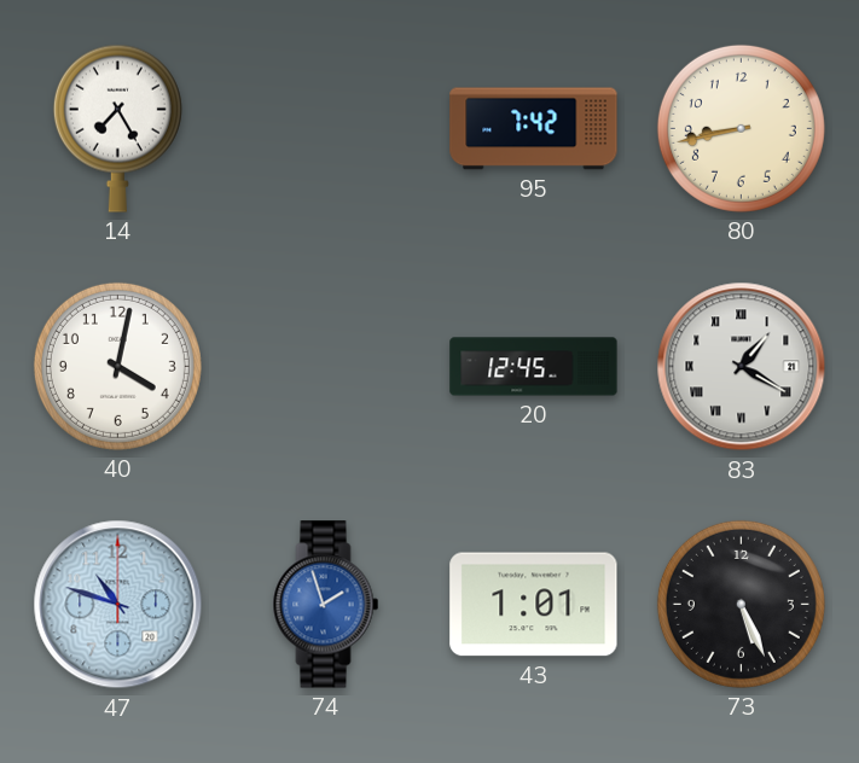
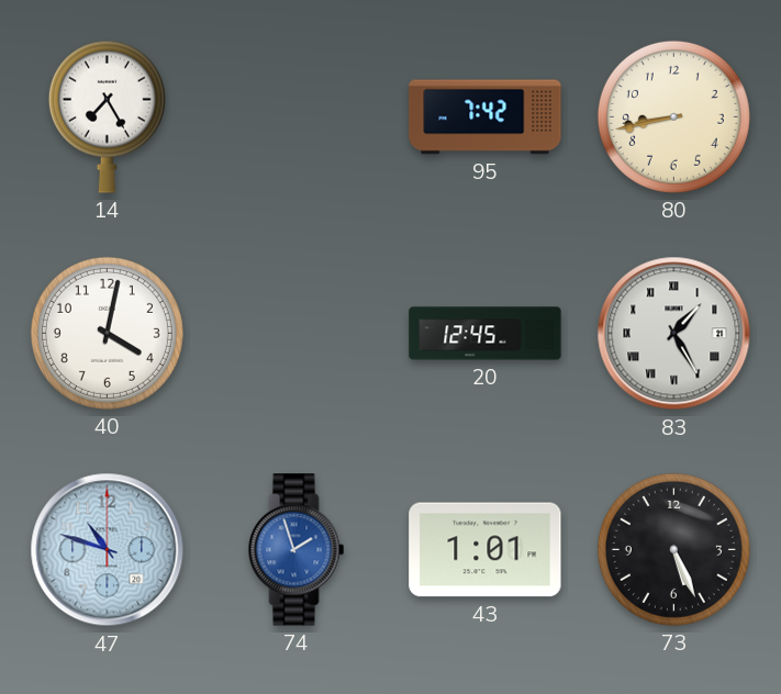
83: 1:20 -> 1:25 (674, 334)
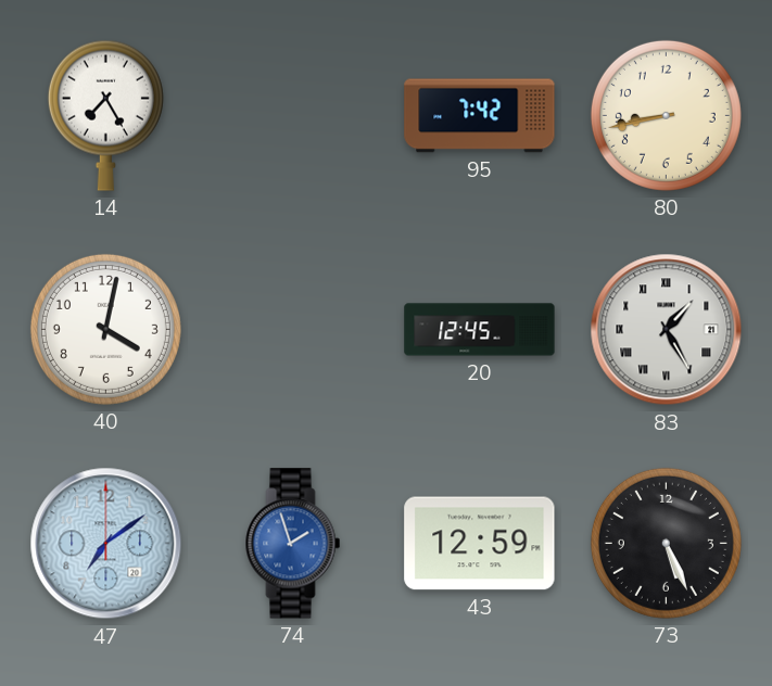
47: 10:48 -> 7:09 (106, 544)
43: 1:01 -> 12:59 (480, 544)
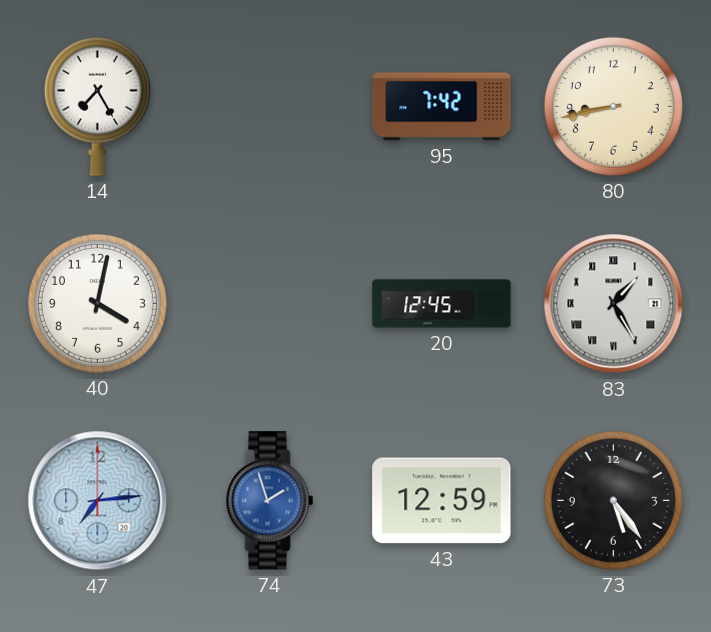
47: 7:09 -> 7:14 (98, 501)
73: 5:26 -> 5:24 (613, 500)
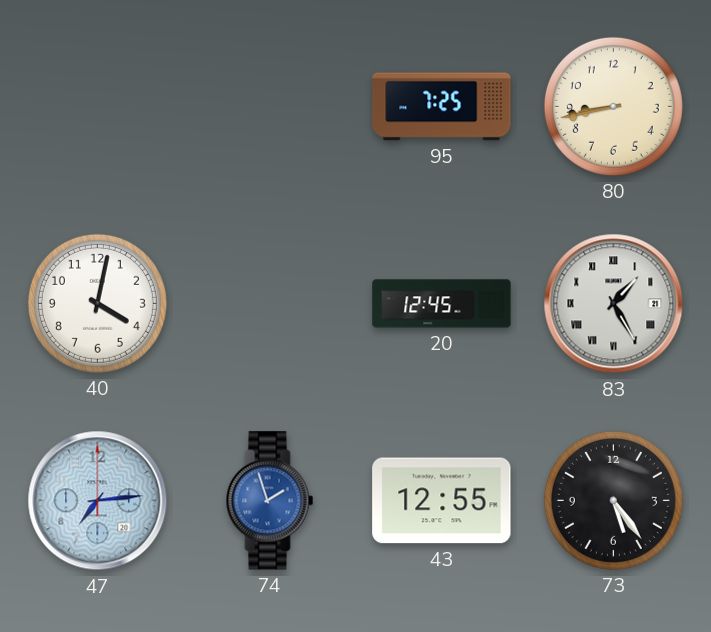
14: 7:25 -> none (97, 106)
95: 7:42 -> 7:25 (442, 107)
43: 12:59 -> 12:55 (442, 501)
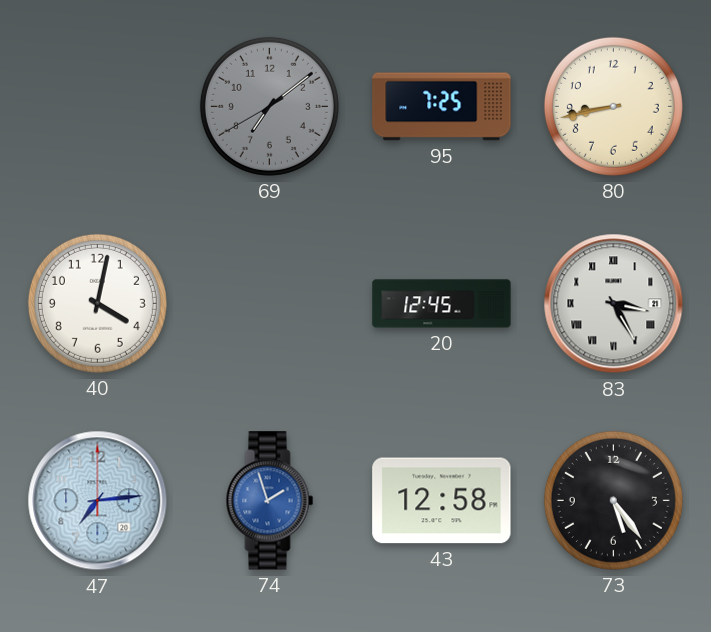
69: none -> 7:08 (269, 106)
83: 1:25 -> 3:25 (614, 304)
43: 12:55 -> 12:58 (442, 501)
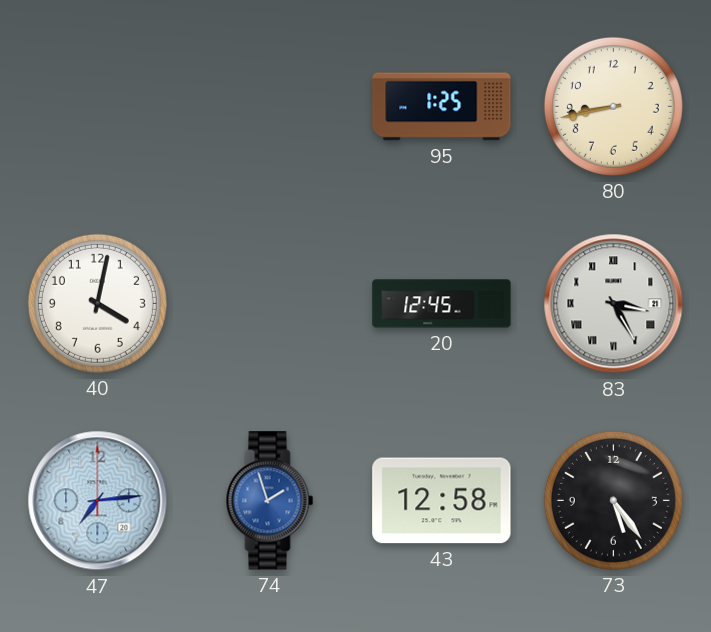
69: 7:08 -> none (269, 106)
95: 7:25 -> 1:25 (442, 107)
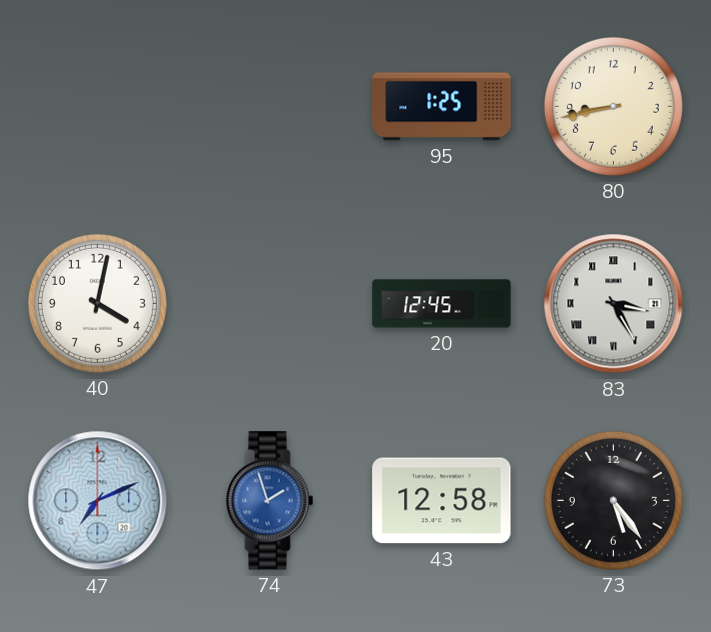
47: 7:14 -> 7:11 (98, 501)
